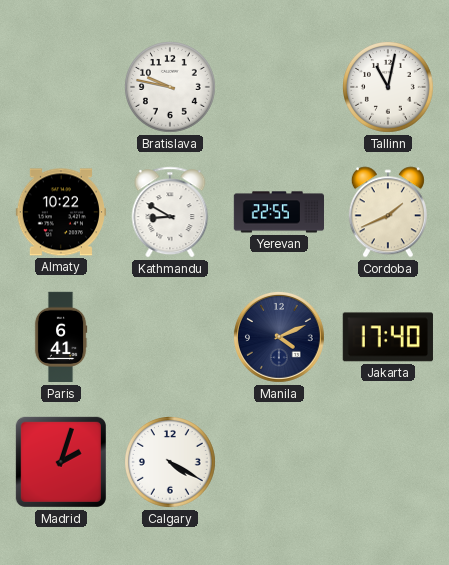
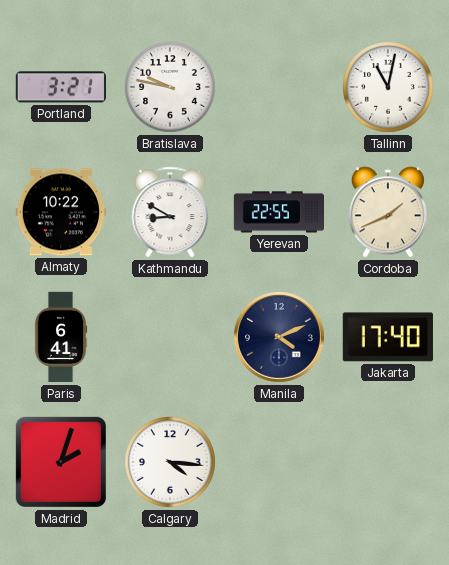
Portland: none -> 3:21 (61, 87)
Calgary: 4:20 -> 4:16 (171, 463)
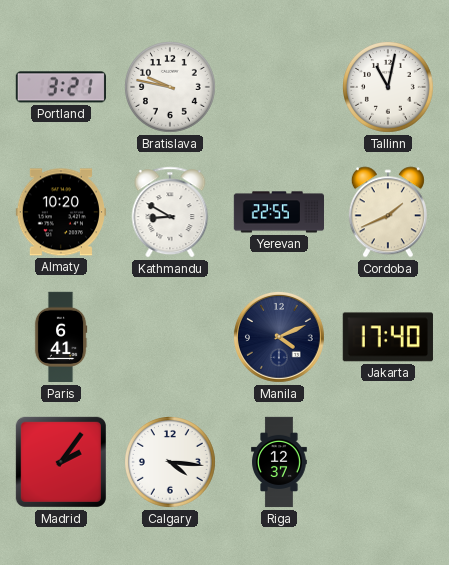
Almaty: 10:22 -> 10:20 (60, 212)
Madrid: 2:03 -> 2:06 (61, 462)
Riga: none -> 12:37 (279, 462)
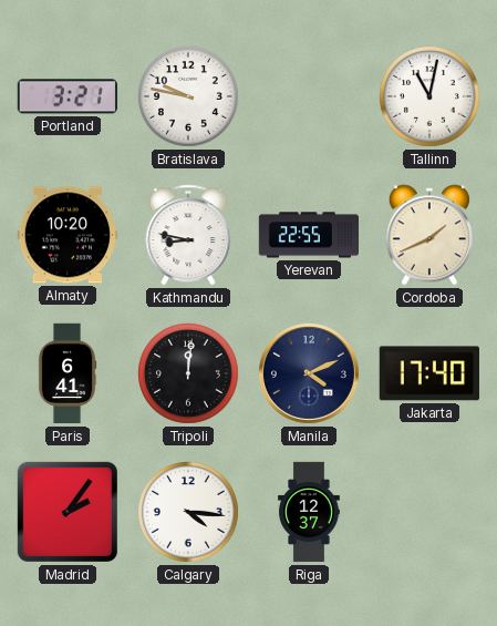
Kathmandu: 8:50 -> 8:47 (188, 235)
Tripoli: none -> 12:01 (189, 374)
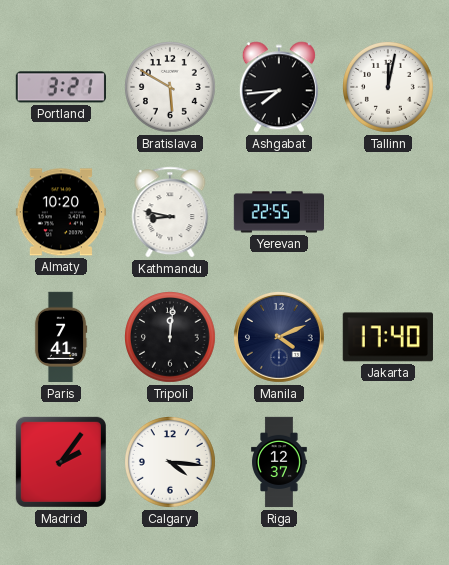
Bratislava: 9:47 -> 5:50 (171, 88)
Ashgabat: none -> 7:44 (279, 87)
Tallinn: 11:02 -> 12:02 (389, 88)
Cordoba: 1:41 -> none (429, 235)
Paris: 6:41 -> 7:41 (61, 337)
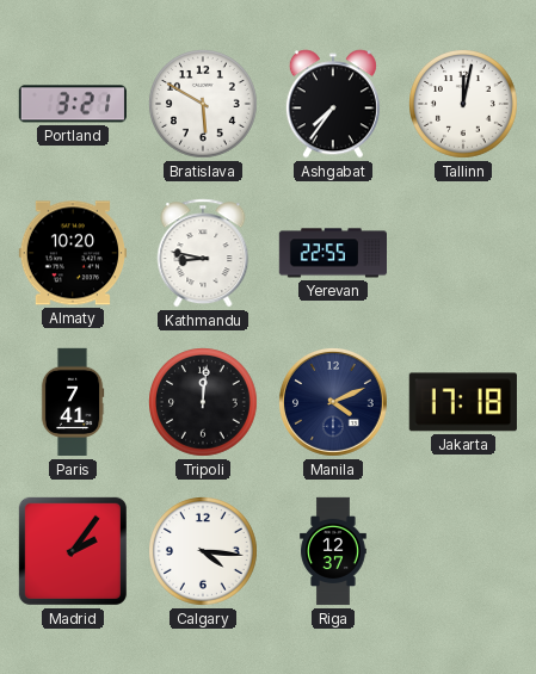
Ashgabat: 7:44 -> 7:36 (333, 104)
Jakarta: 17:40 -> 17:18 (463, 402)
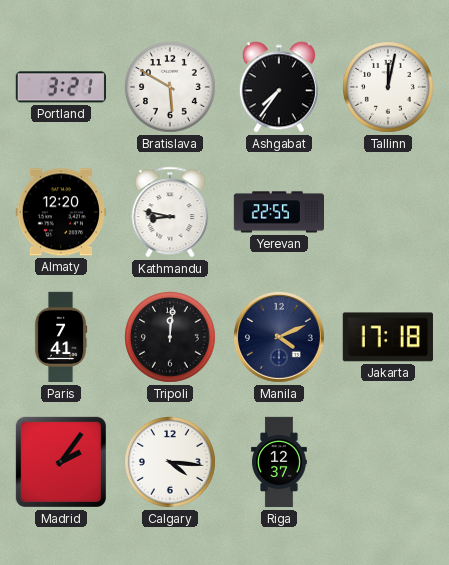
Almaty: 10:20 -> 12:20 (60, 212)
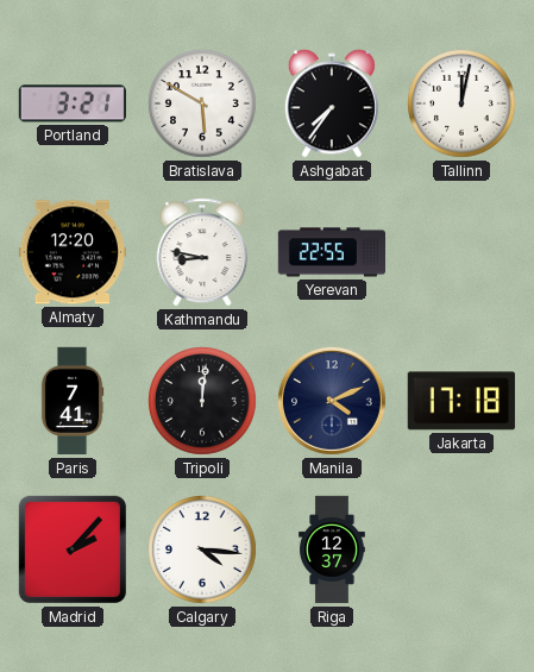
Madrid: 2:06 -> 2:07 (73, 549)
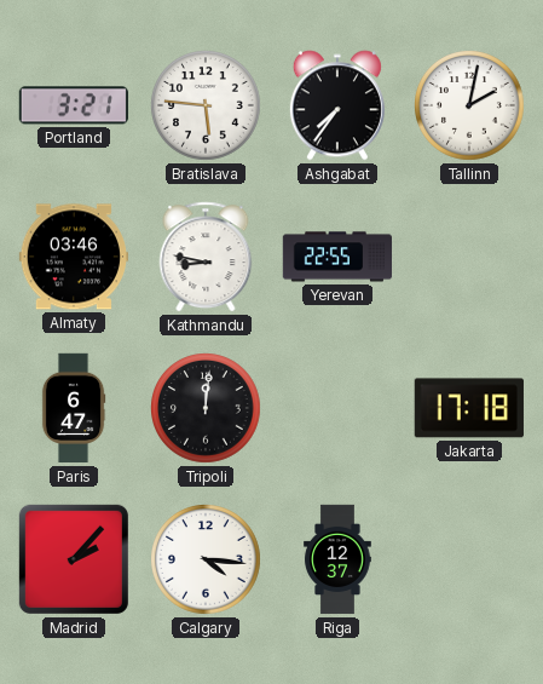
Bratislava: 5:50 -> 5:46 (207, 107)
Tallinn: 12:02 -> 2:02 (470, 107)
Almaty: 12:20 -> 03:46 (73, 257)
Paris: 7:41 -> 6:47 (74, 408)
Manila: 4:11 -> none (332, 401)
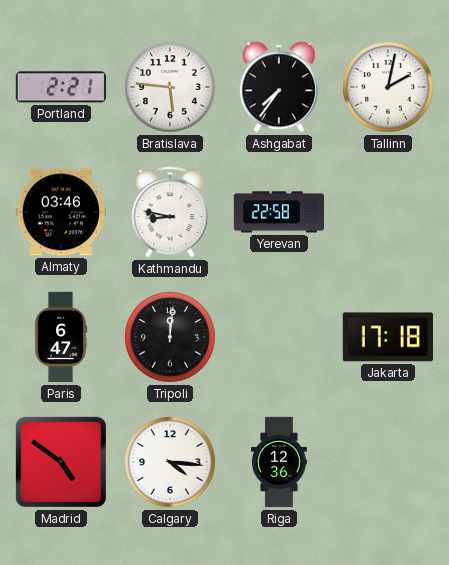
Portland: 3:21 -> 2:21 (61, 87)
Yerevan: 22:55 -> 22:58 (278, 212)
Madrid: 2:07 -> 4:51 (61, 462)
Riga: 12:37 -> 12:36 (279, 462)
